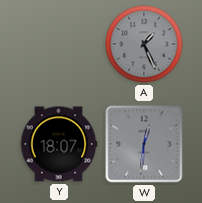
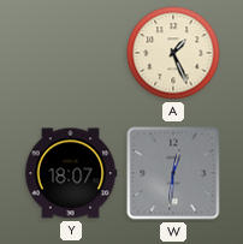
A dial: grey -> cream (173, 53)
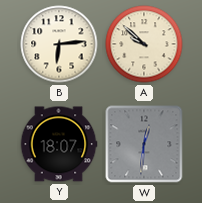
B: none -> 6:14 (59, 44)
A: 1:26 -> 9:52 (144, 44)
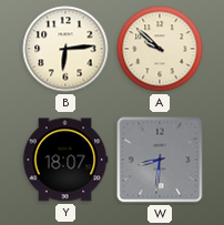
W: 12:31 -> 8:31 (160, 160)
